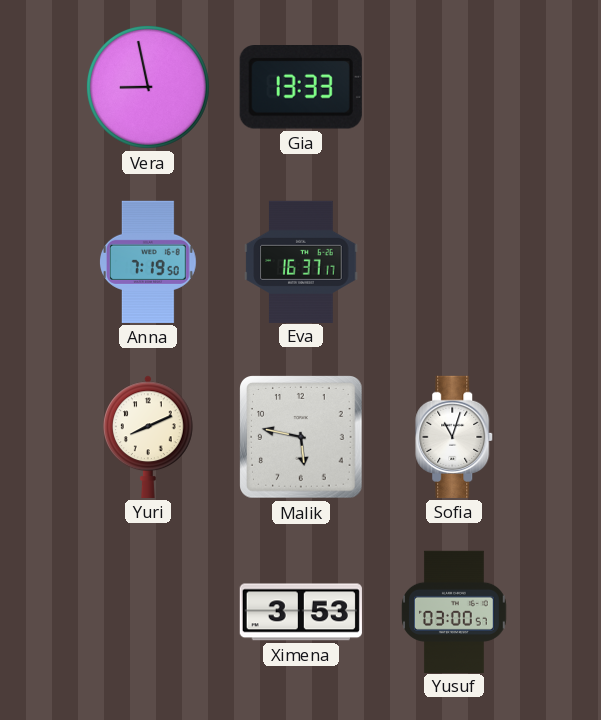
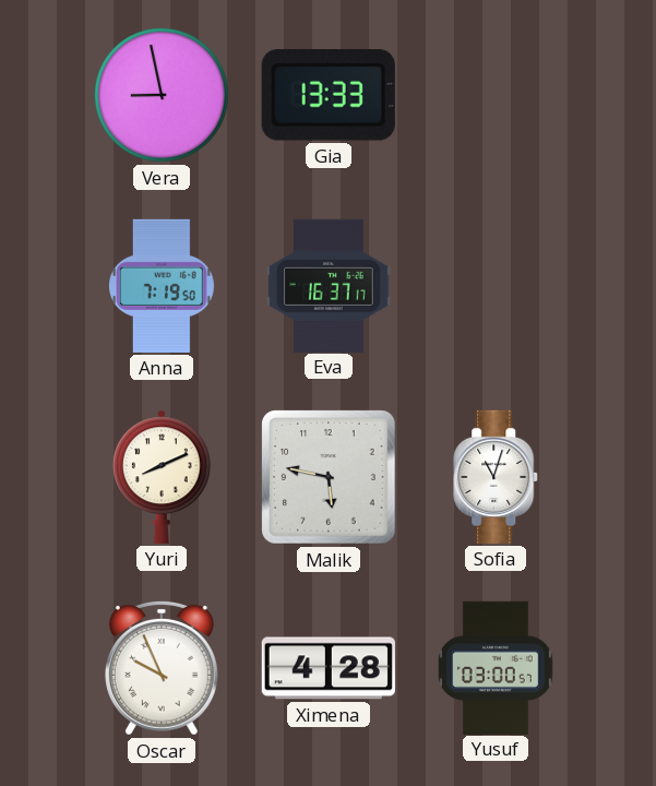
Oscar: none -> 9:56 (162, 668)
Ximena: 3:53 -> 4:28 (329, 668)
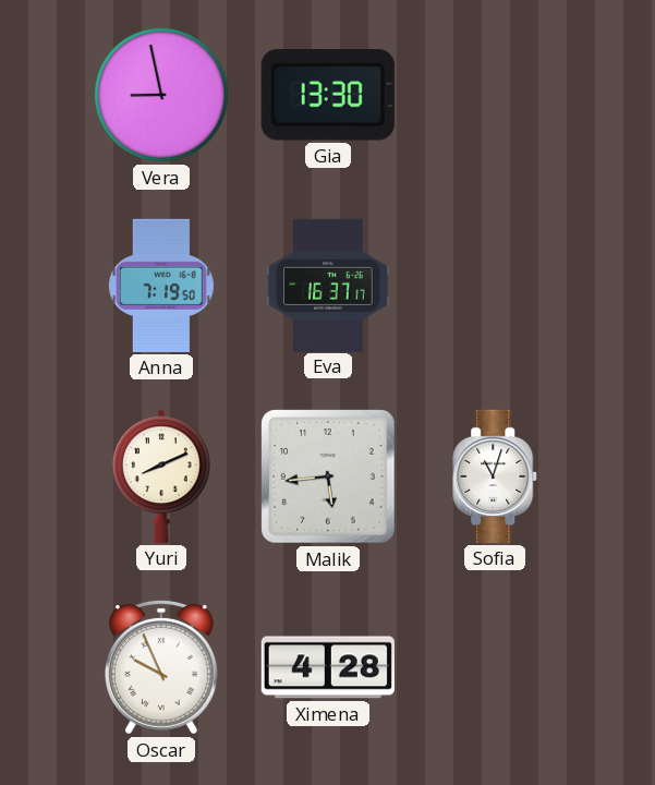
Gia: 13:33 -> 13:30 (328, 96)
Malik: 5:47 -> 5:44 (328, 476)
Yusuf: 03:00 -> none (496, 667)
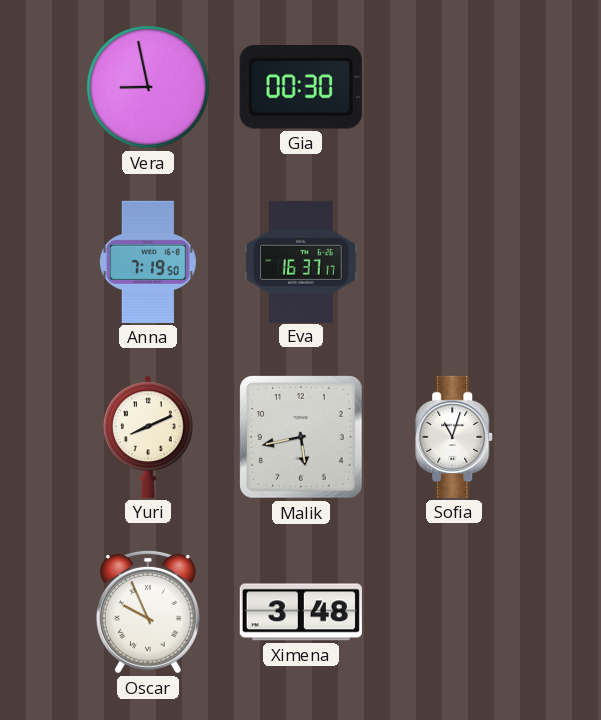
Gia: 13:30 -> 00:30 (301, 88)
Malik: 5:44 -> 5:43 (301, 437)
Ximena: 4:28 -> 3:48 (301, 612)
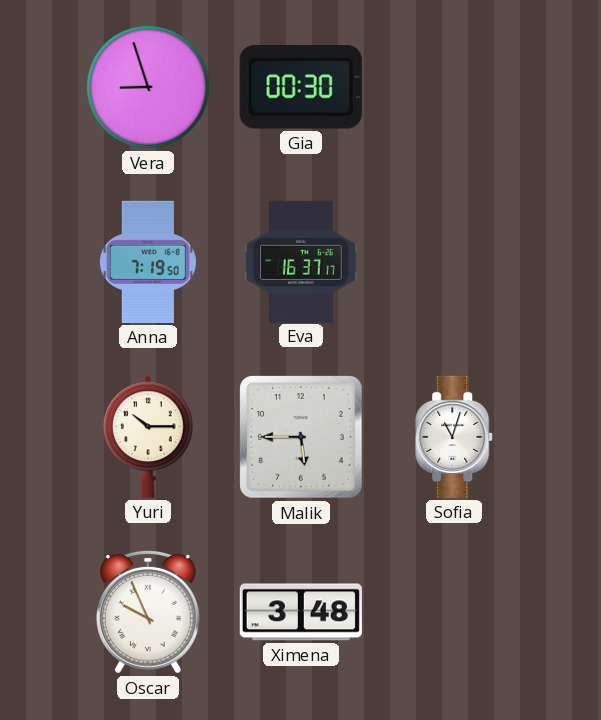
Vera: 8:58 -> 8:57 (148, 87)
Yuri: 8:11 -> 10:15 (149, 437)
Malik: 5:43 -> 5:45 (301, 437)
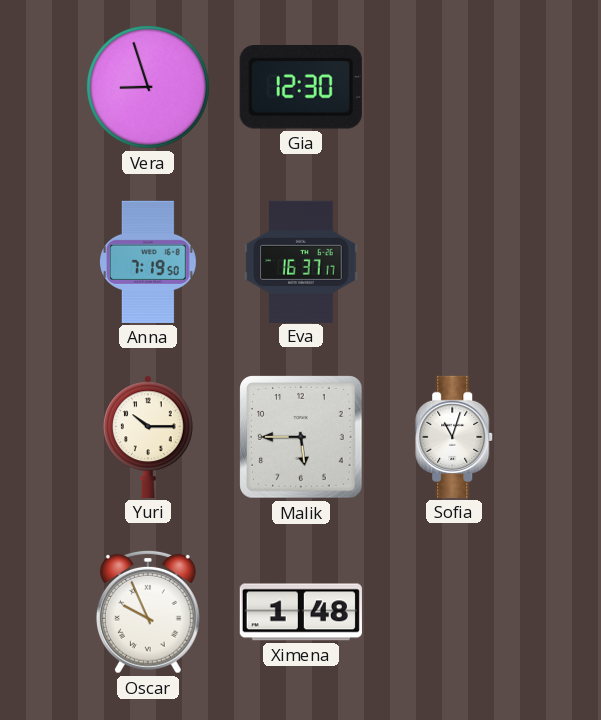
Gia: 00:30 -> 12:30 (301, 88)
Ximena: 3:48 -> 1:48 (301, 612)
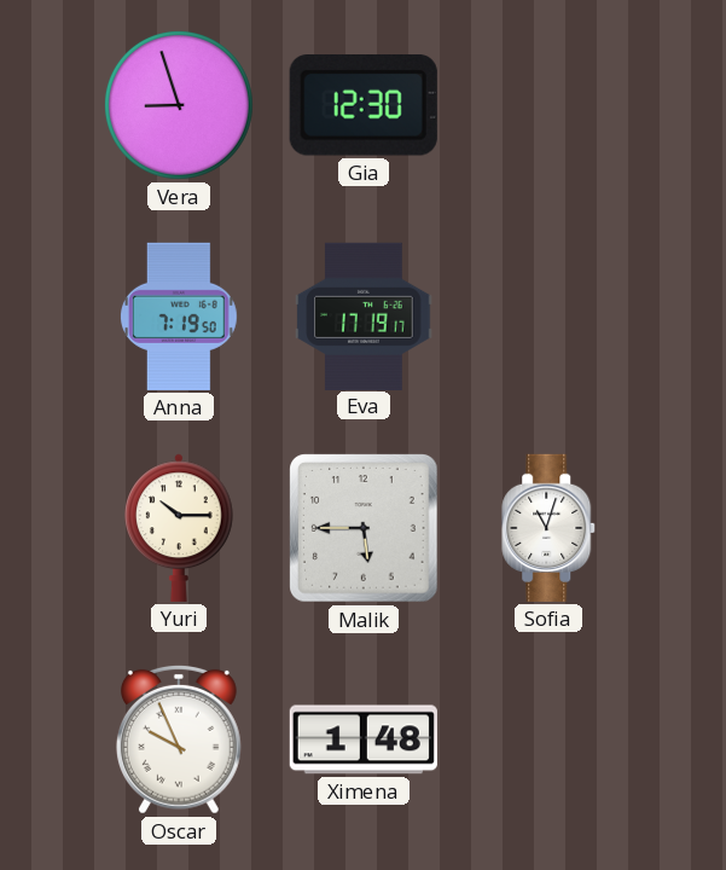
Eva: 16:37 -> 17:19 (364, 315)
